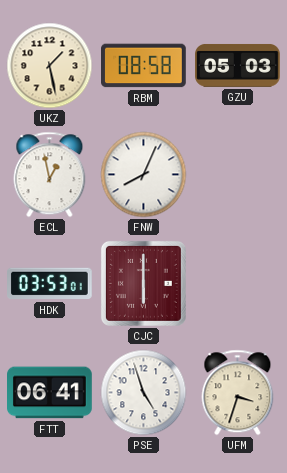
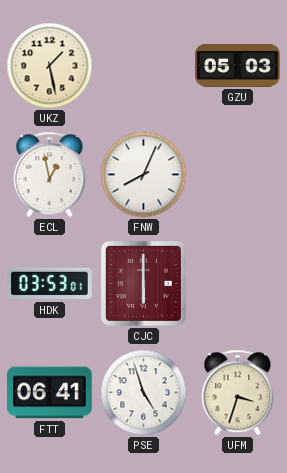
RBM: 08:58 -> none (144, 66)
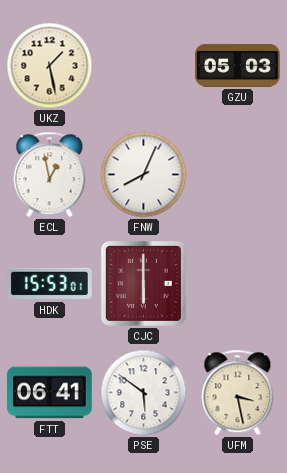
HDK: 03:53 -> 15:53 (50, 284)
PSE: 4:57 -> 5:51 (144, 393)
UFM: 3:33 -> 3:28 (238, 393)
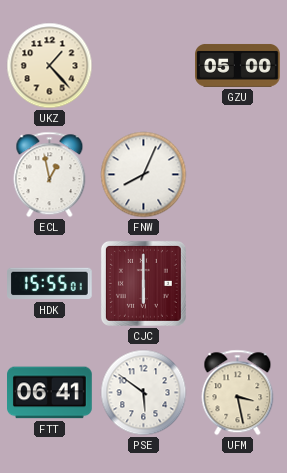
UKZ: 1:28 -> 1:23 (50, 66)
GZU: 05:03 -> 05:00 (238, 65)
HDK: 15:53 -> 15:55 (50, 284)
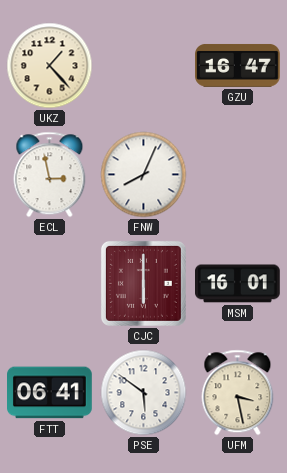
GZU: 05:00 -> 16:47 (238, 65)
ECL: 12:58 -> 2:58 (50, 175)
HDK: 15:55 -> none (50, 284)
MSM: none -> 16:01 (238, 284)
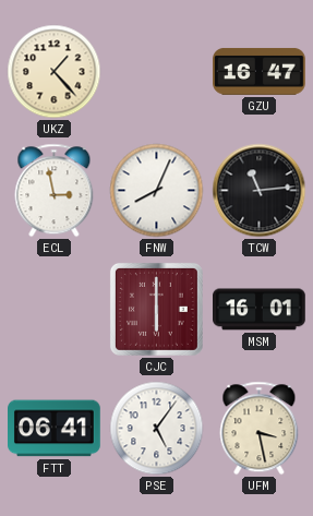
TCW: none -> 11:14 (260, 191)
PSE: 5:51 -> 5:06 (157, 429)
